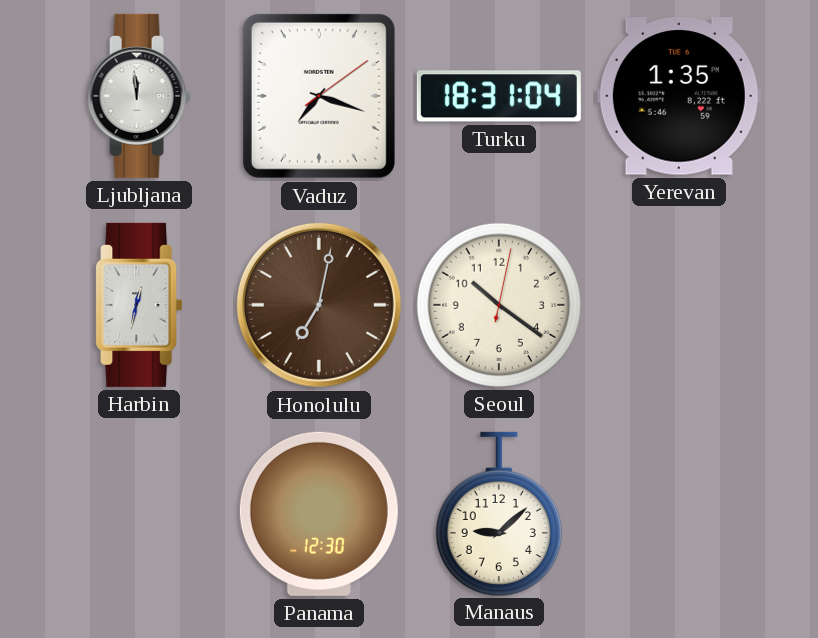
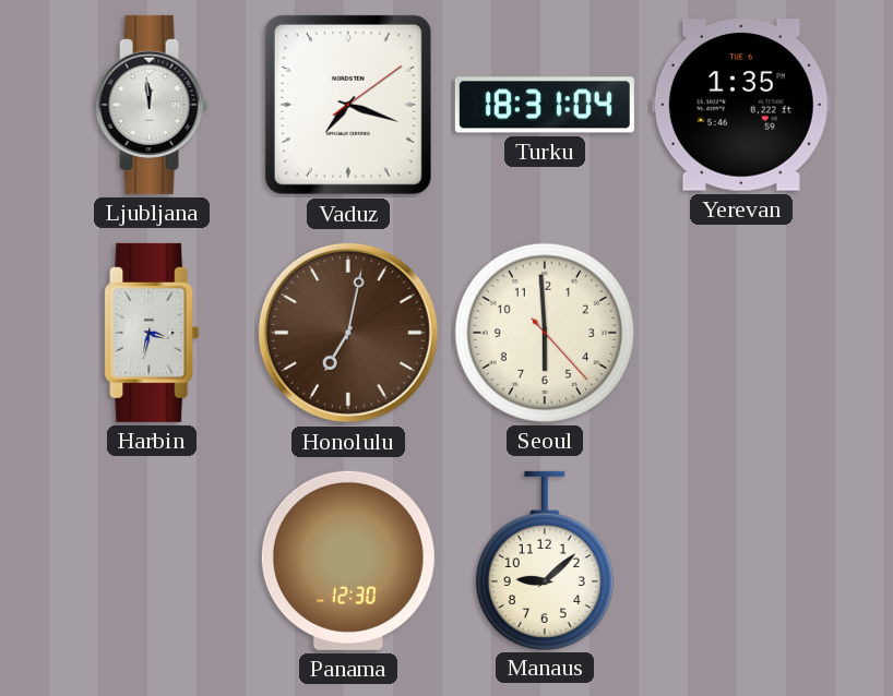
Harbin: 12:32 -> 3:32 (152, 333)
Seoul: 10:21 -> 5:59 (545, 333)
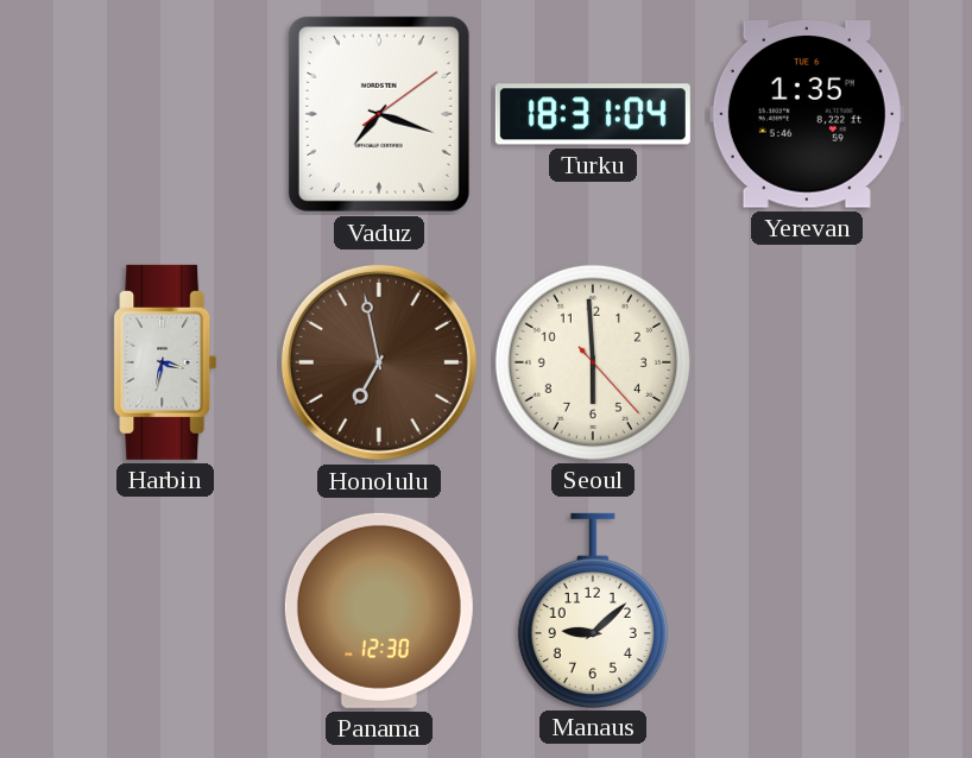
Ljubljana: 11:59 -> none (152, 105)
Honolulu: 7:02 -> 6:58 (379, 362)
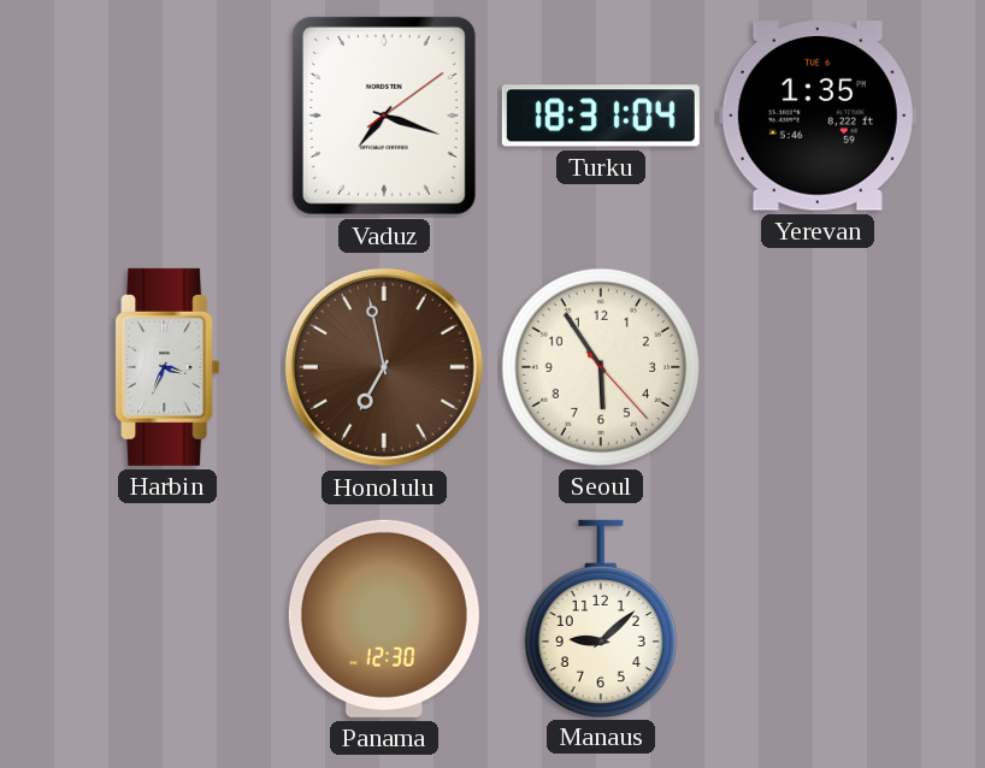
Harbin: 3:32 -> 3:34 (167, 367)
Seoul: 5:59 -> 5:54 (601, 367)
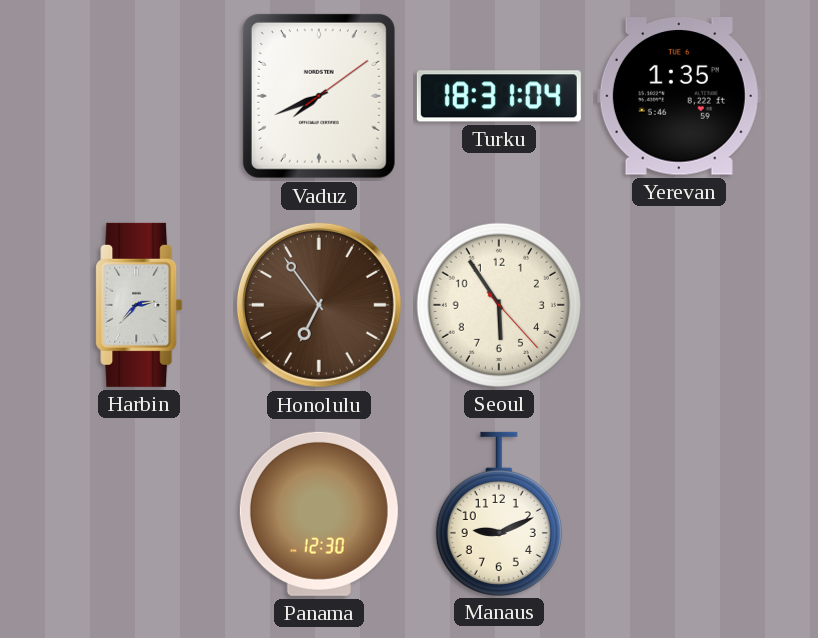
Vaduz: 7:18 -> 7:41 (319, 96)
Harbin: 3:34 -> 2:37 (139, 305)
Honolulu: 6:58 -> 6:54 (319, 305)
Manaus: 9:08 -> 9:11 (499, 513)
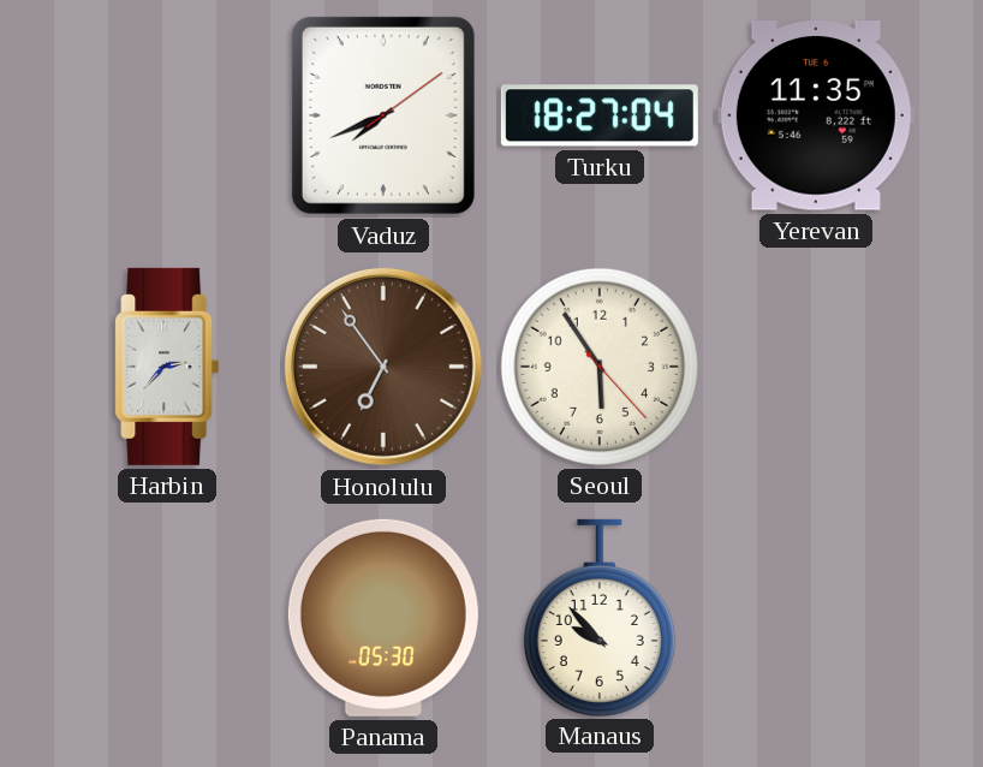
Turku: 18:31 -> 18:27 (600, 115)
Yerevan: 1:35 -> 11:35 (816, 115)
Panama: 12:30 -> 05:30 (383, 618)
Manaus: 9:11 -> 9:53 (600, 617)
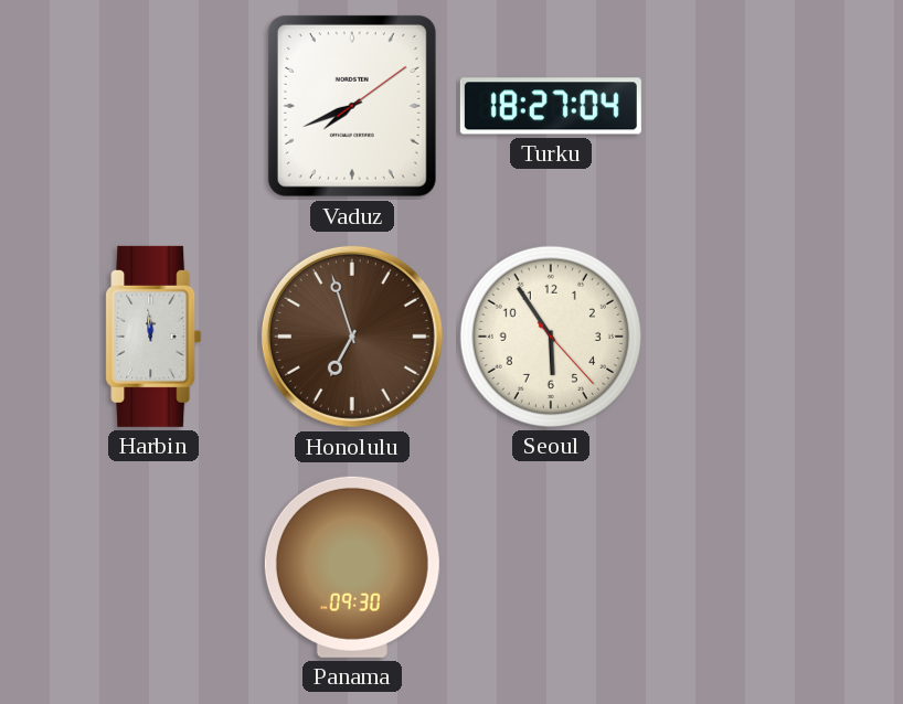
Yerevan: 11:35 -> none (816, 115)
Harbin: 2:37 -> 11:59 (153, 337)
Honolulu: 6:54 -> 6:57 (352, 337)
Panama: 05:30 -> 09:30 (352, 567)
Manaus: 9:53 -> none (600, 617)
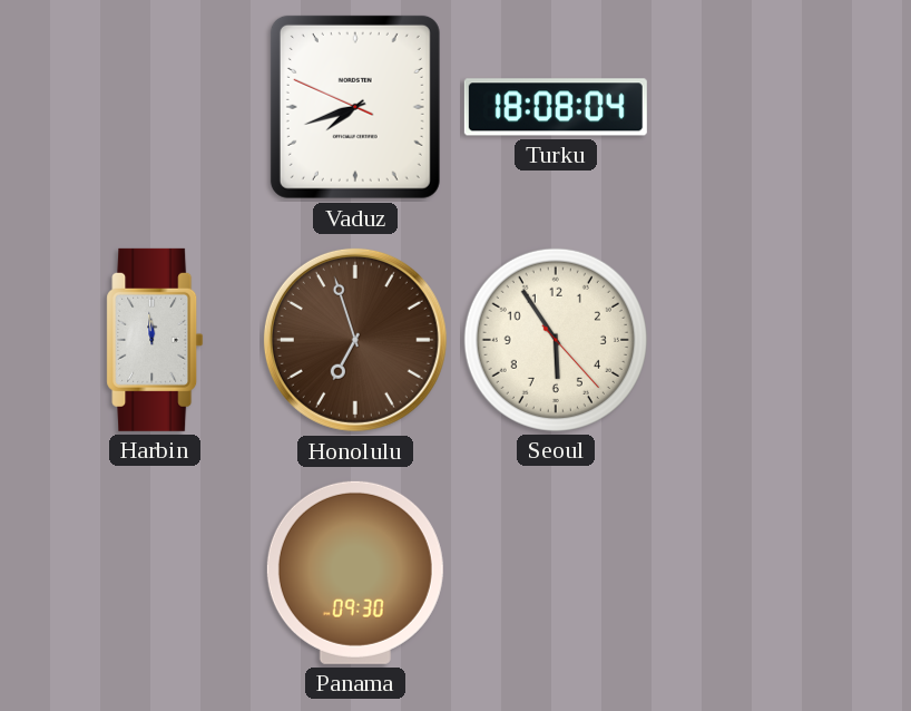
Vaduz: 7:41:09 -> 7:41:49 (355, 107)
Turku: 18:27 -> 18:08 (556, 107)
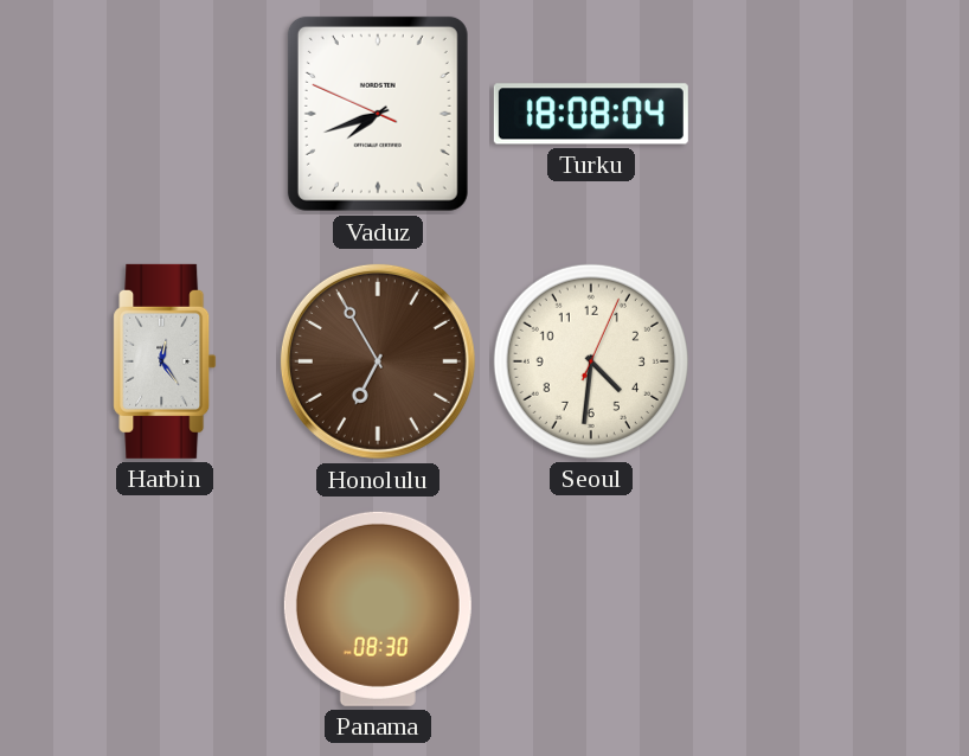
Harbin: 11:59 -> 12:24 (165, 361)
Honolulu: 6:57 -> 6:55 (378, 361)
Seoul: 5:54 -> 4:31 (591, 361)
Panama: 09:30 -> 08:30 (378, 609)
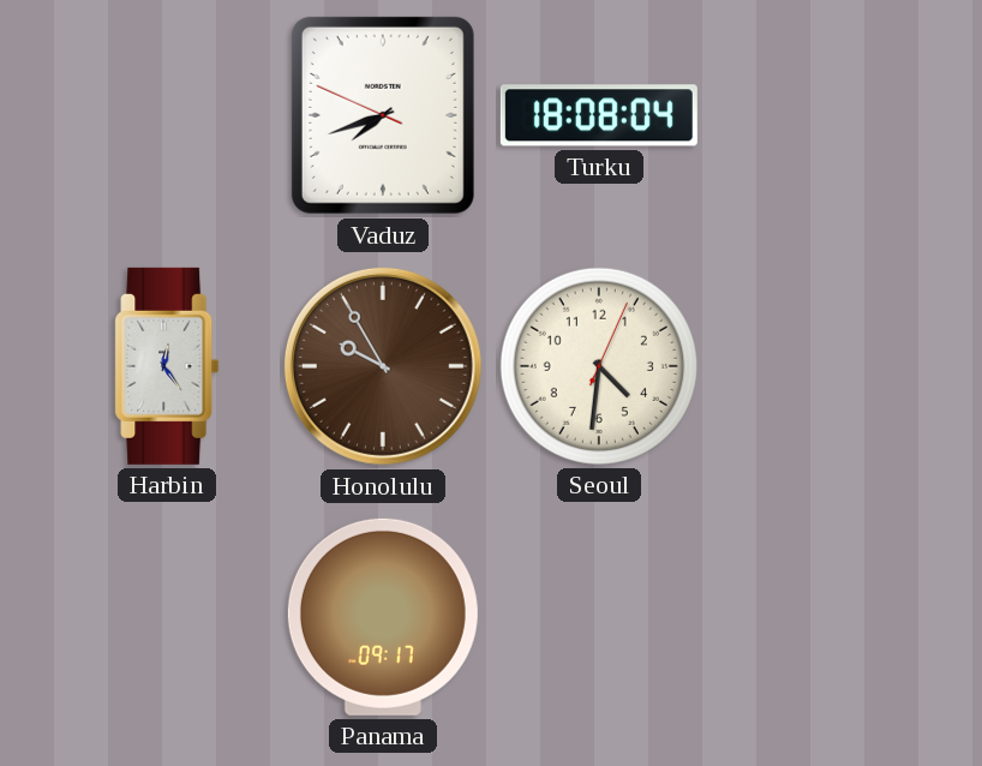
Honolulu: 6:55 -> 9:55 (383, 366)
Panama: 08:30 -> 09:17 (383, 617)
